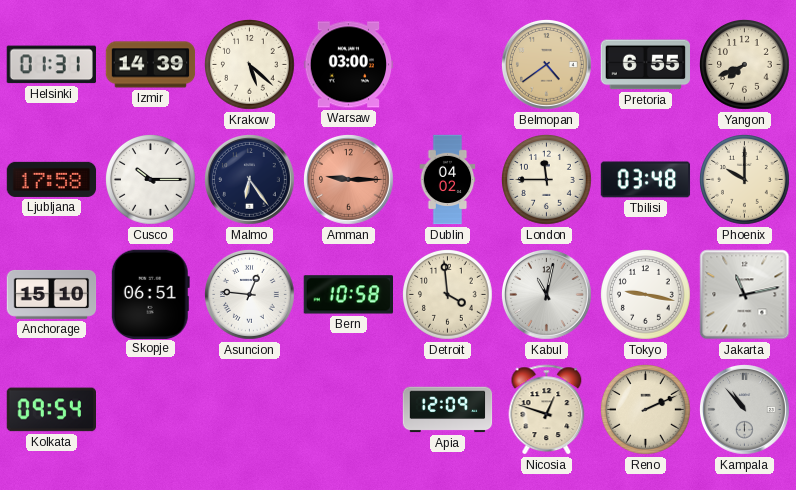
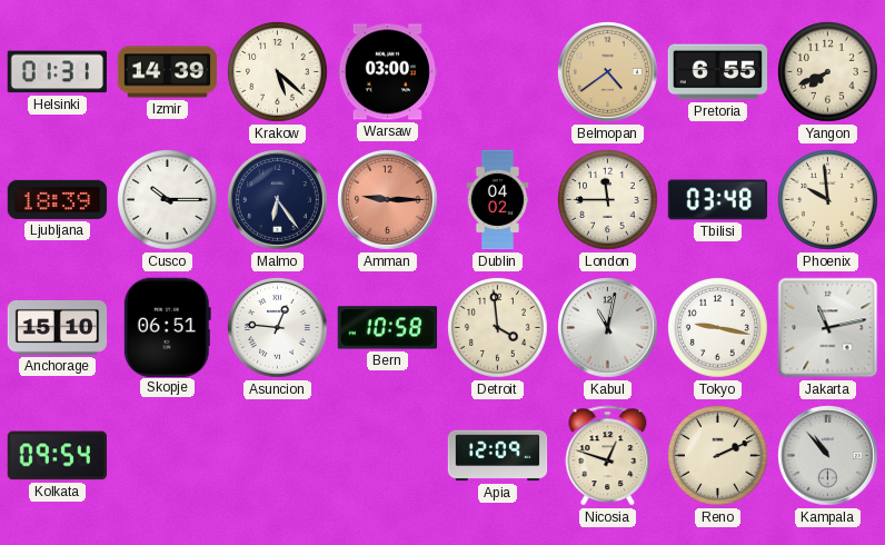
Ljubljana: 17:58 -> 18:39 (58, 199)
Phoenix: 10:00 -> 9:59 (828, 200)
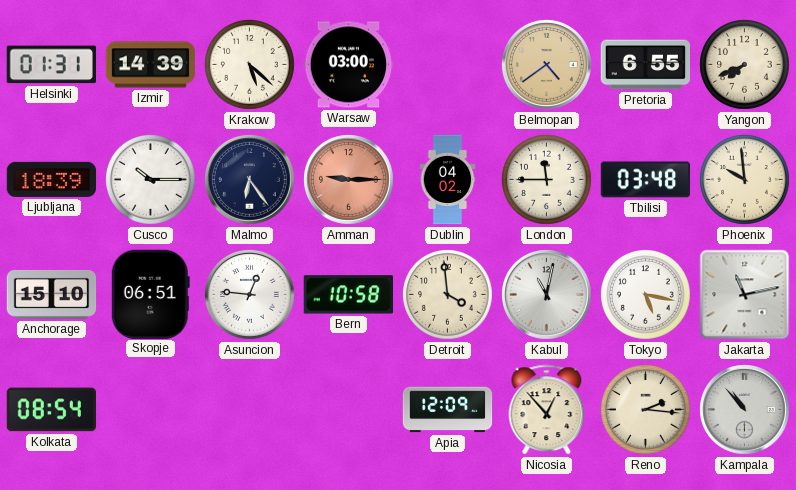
Tokyo: 9:17 -> 5:17 (646, 295)
Kolkata: 09:54 -> 08:54 (51, 410)
Nicosia: 12:48 -> 12:53 (547, 410)
Reno: 2:11 -> 2:16 (646, 410)
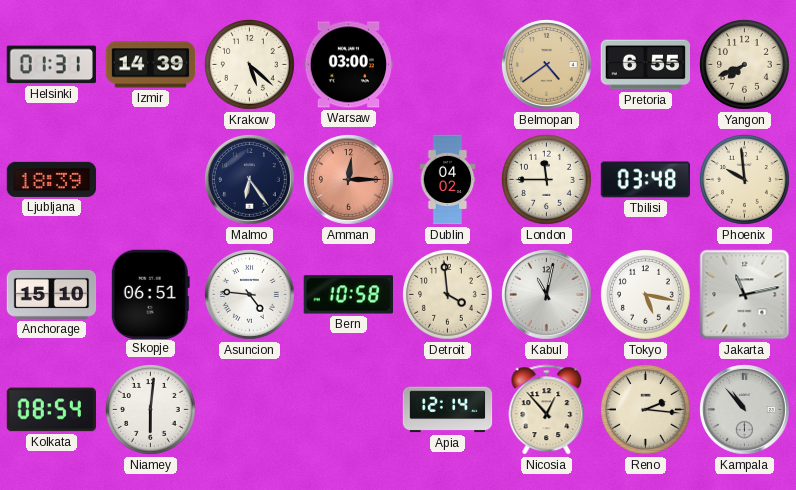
Cusco: 10:15 -> none (151, 180)
Amman: 9:15 -> 12:15 (349, 180)
Asuncion: 12:46 -> 4:46 (250, 295)
Niamey: none -> 6:01 (151, 410)
Apia: 12:09 -> 12:14 (448, 410)
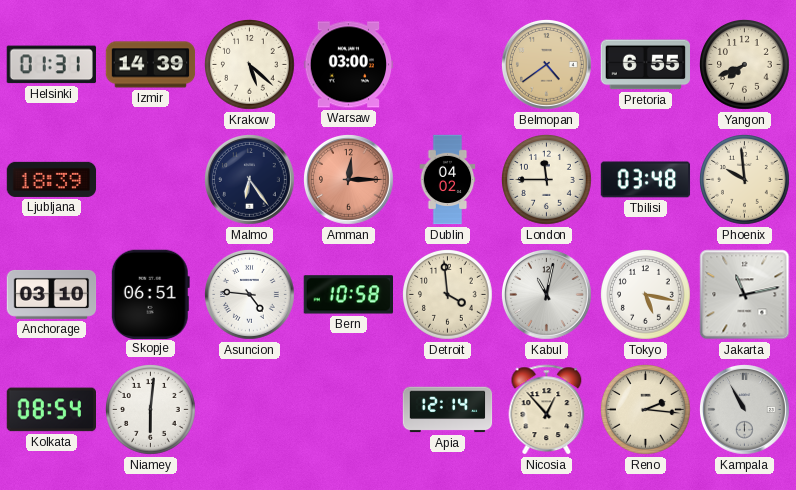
Anchorage: 15:10 -> 03:10 (52, 294)
Kampala: 10:53 -> 10:55 (745, 410)
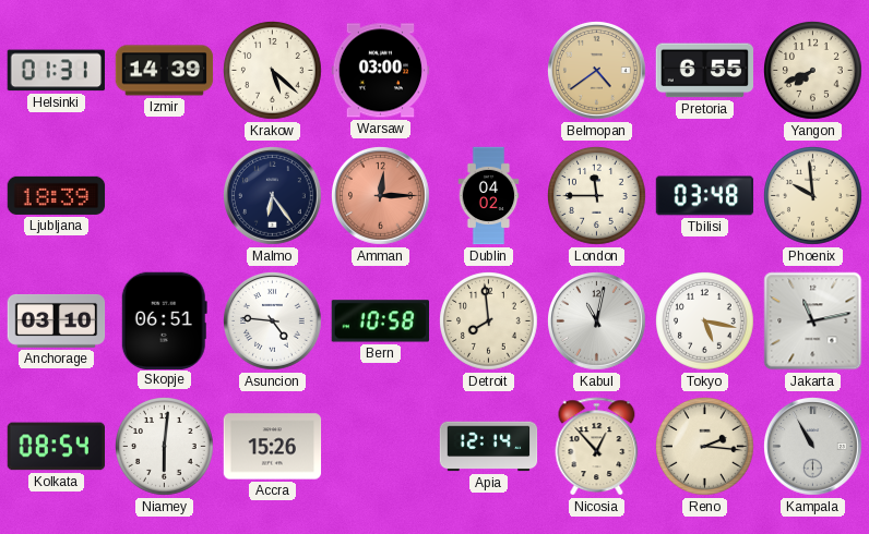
Detroit: 3:59 -> 7:59 (489, 321)
Accra: none -> 15:26 (273, 447)
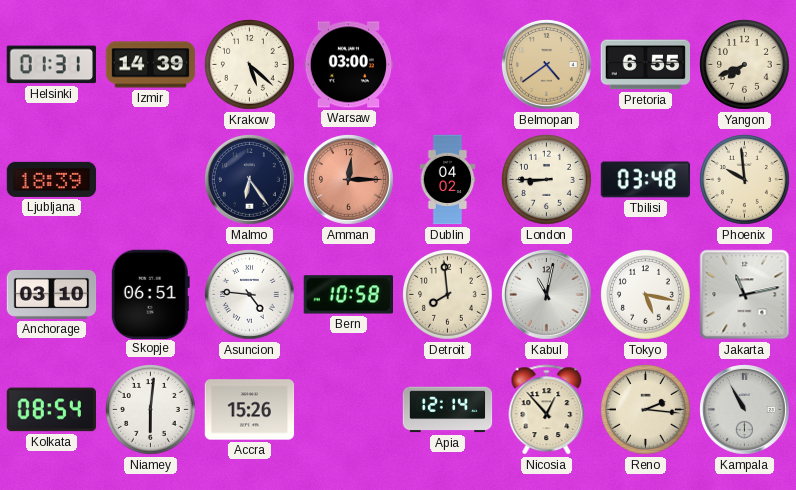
London: 11:45 -> 8:45 (547, 180)
